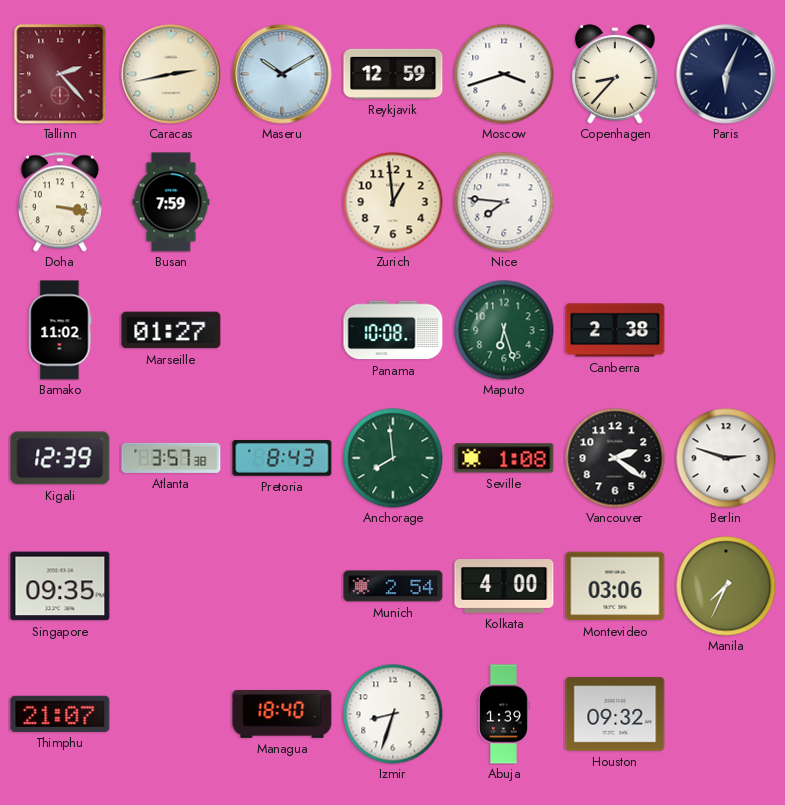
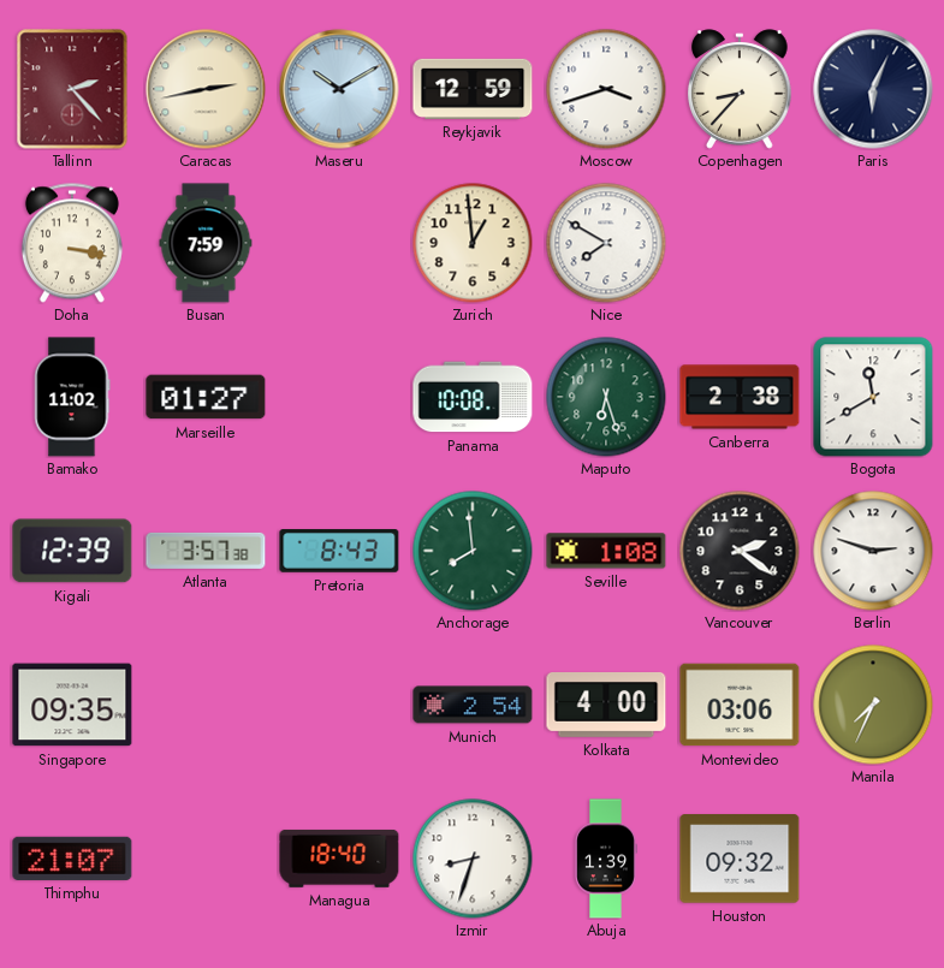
Nice: 7:46 -> 7:50 (606, 243)
Bogota: none -> 11:40 (873, 397)
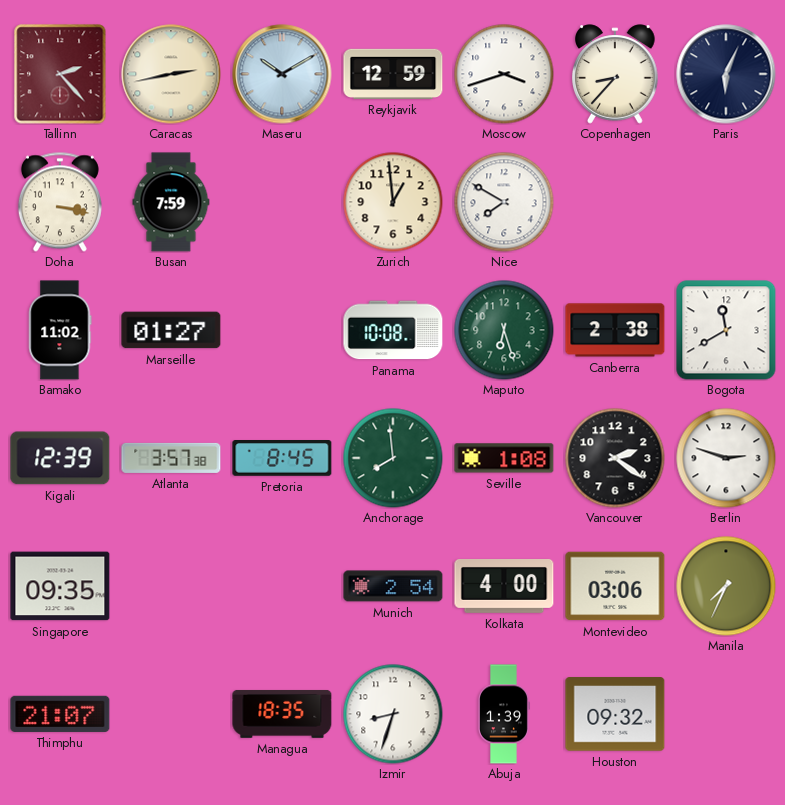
Pretoria: 8:43 -> 8:45 (282, 459)
Managua: 18:40 -> 18:35 (282, 714)
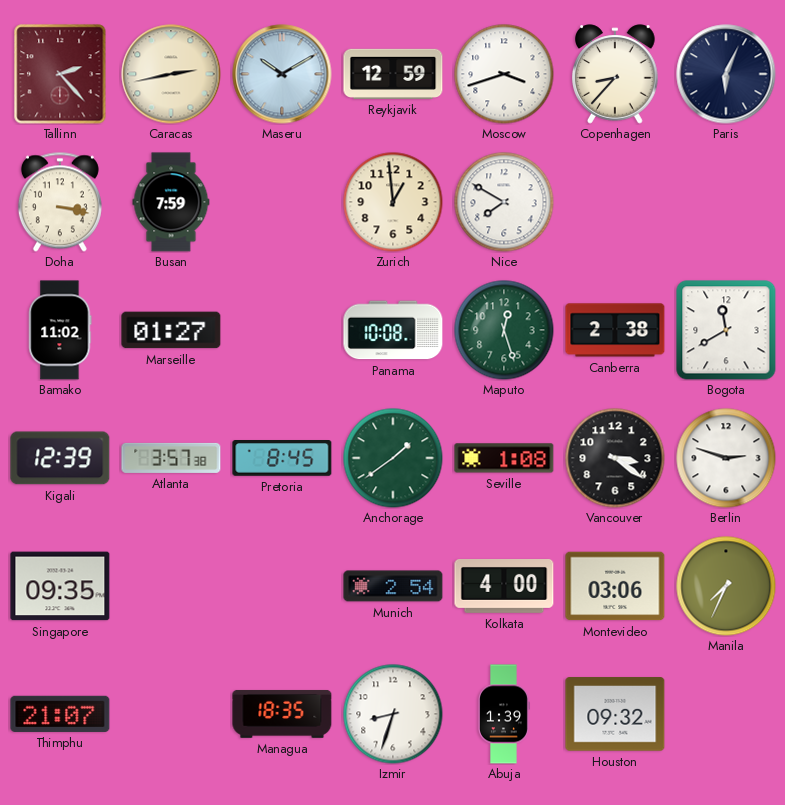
Maputo: 6:27 -> 12:27 (504, 330)
Anchorage: 7:59 -> 1:39 (393, 458)
Vancouver: 2:21 -> 3:21 (615, 458)
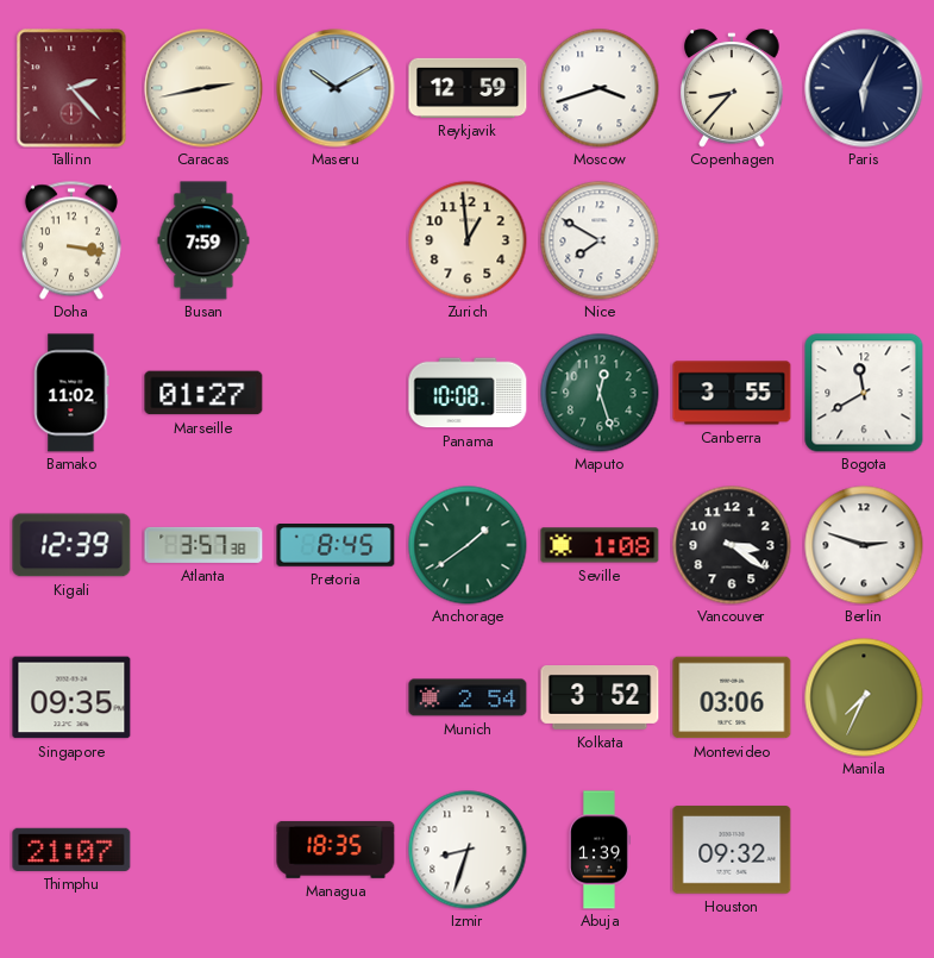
Canberra: 2:38 -> 3:55 (732, 393)
Kolkata: 4:00 -> 3:52 (600, 699)
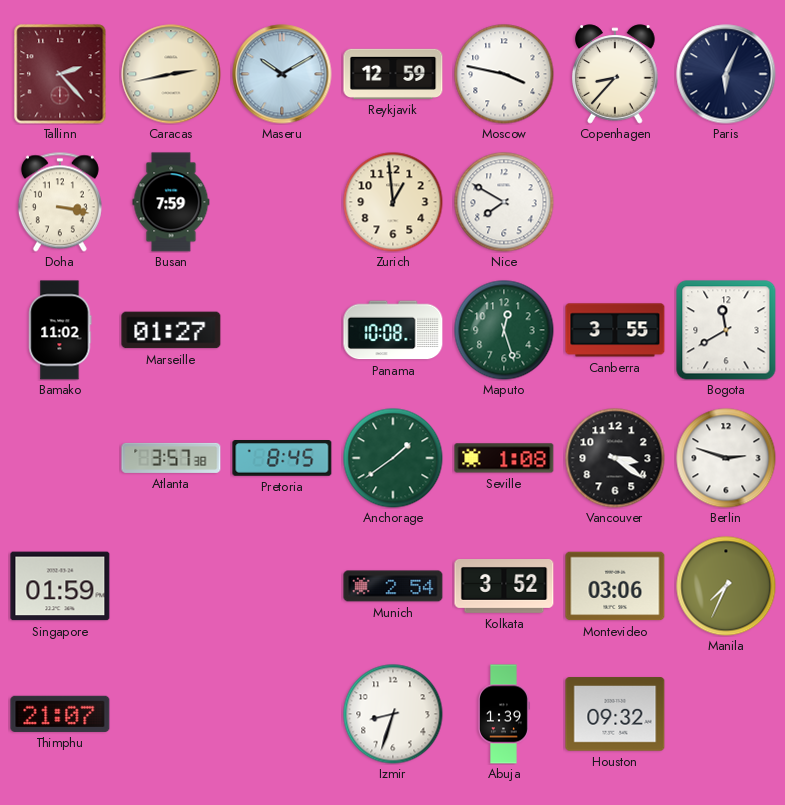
Moscow: 3:42 -> 3:47 (504, 74)
Kigali: 12:39 -> none (71, 545)
Singapore: 09:35 -> 01:59 (60, 586)
Managua: 18:35 -> none (336, 850)
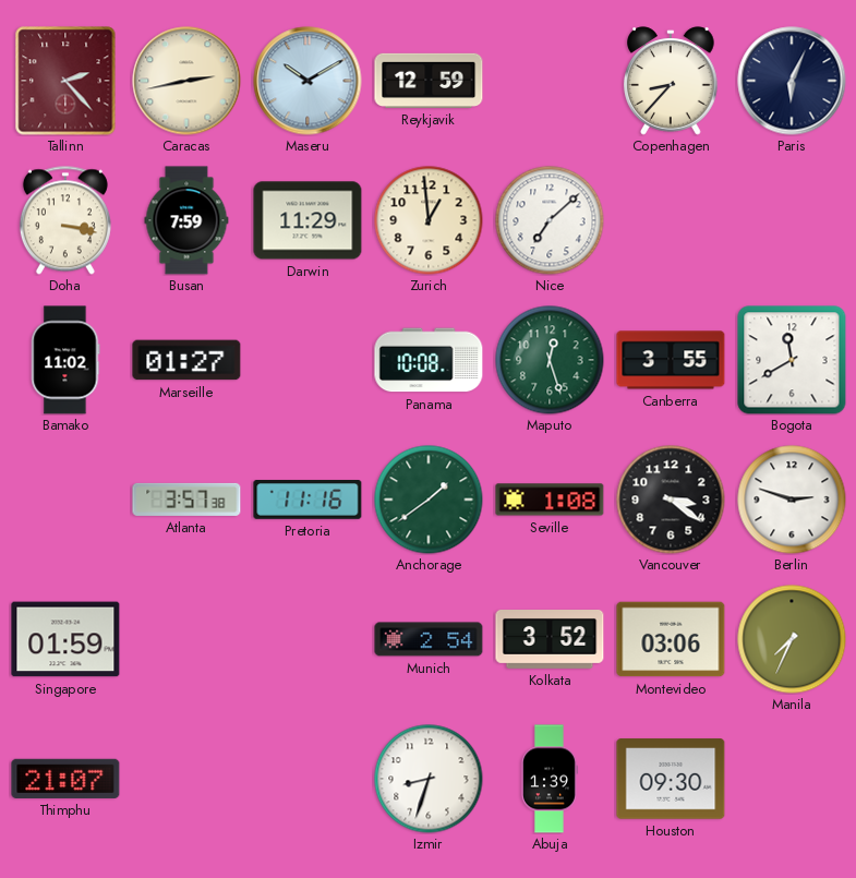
Moscow: 3:47 -> none (504, 74)
Darwin: none -> 11:29 (308, 220)
Nice: 7:50 -> 7:08 (550, 220)
Pretoria: 8:45 -> 11:16 (308, 501)
Houston: 09:32 -> 09:30 (671, 779)
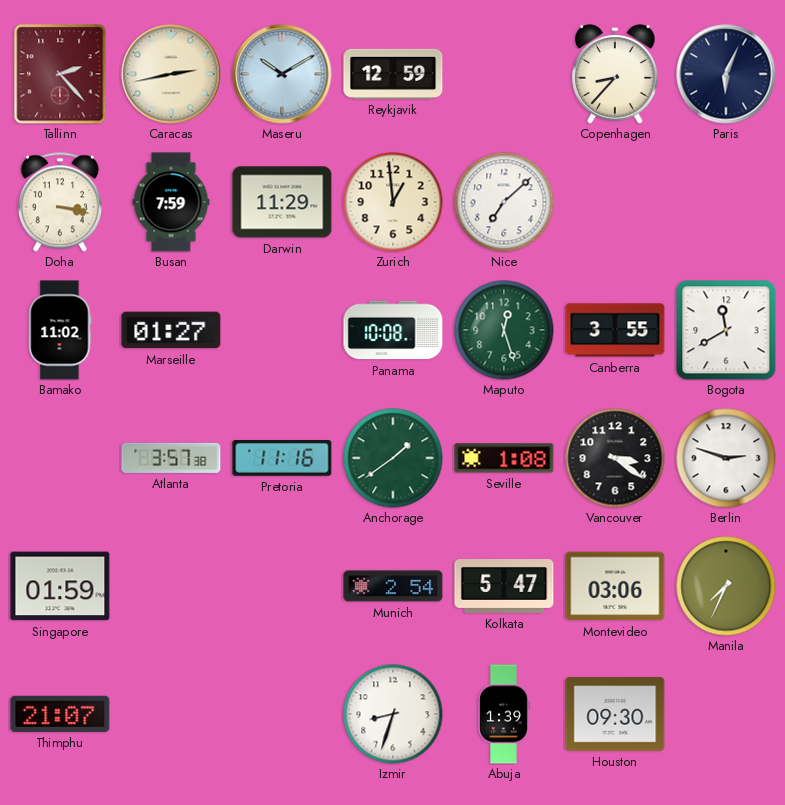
Kolkata: 3:52 -> 5:47 (504, 587)
